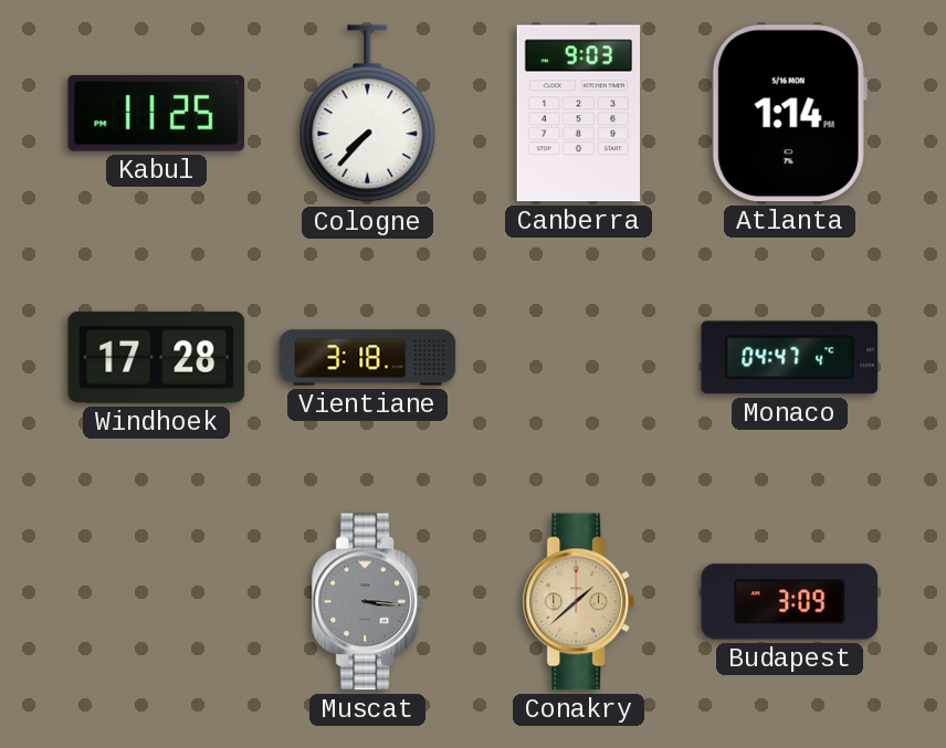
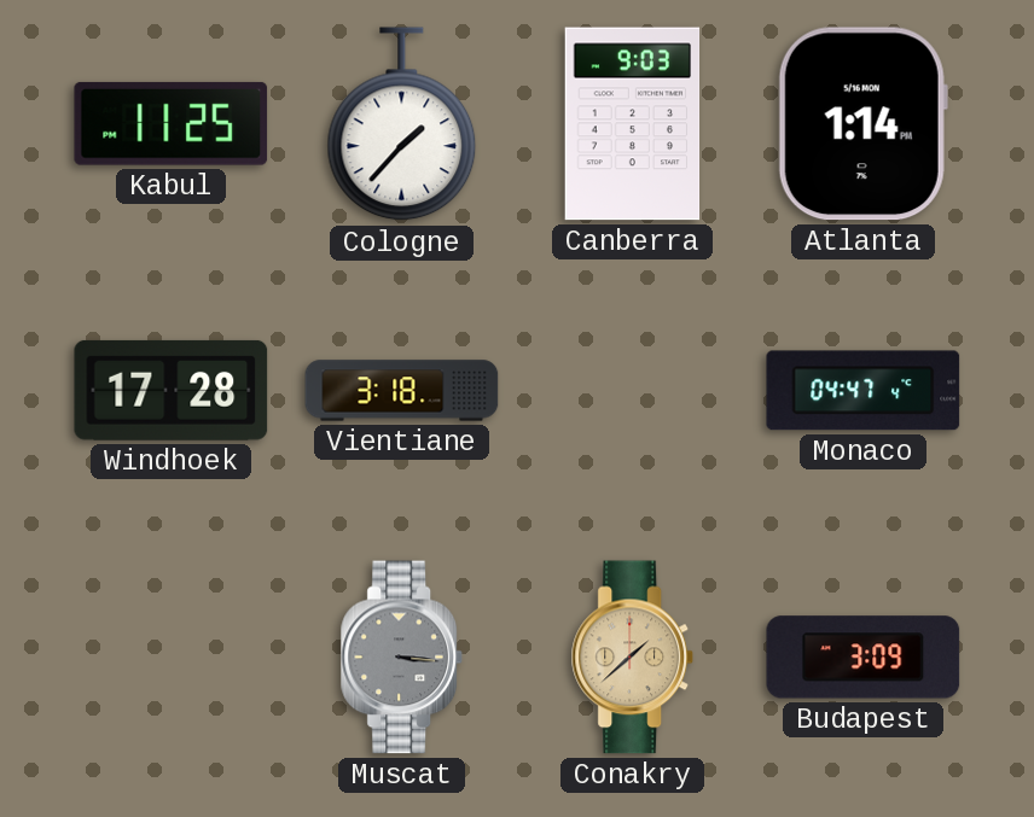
Cologne: 7:37 -> 1:37 (402, 124)
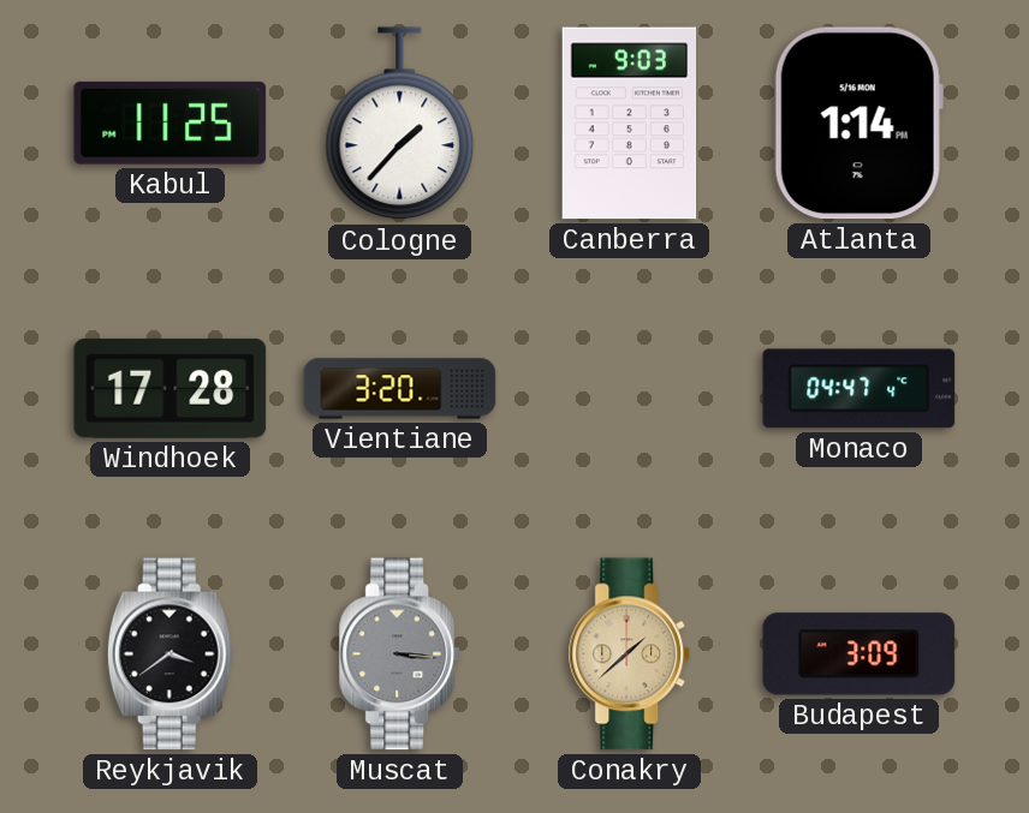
Vientiane: 3:18 -> 3:20 (400, 389)
Reykjavik: none -> 3:39 (169, 654)
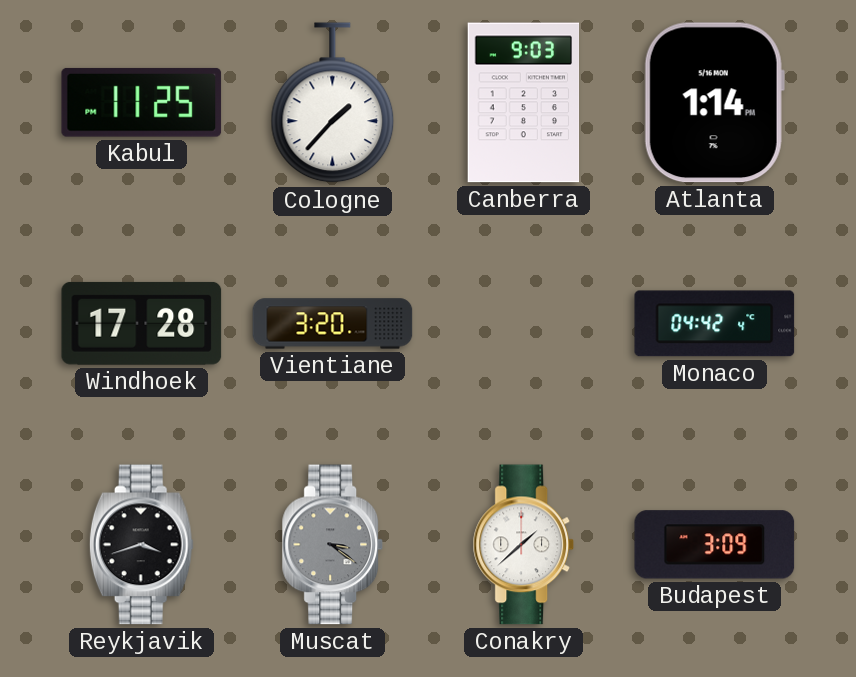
Monaco: 04:47 -> 04:42 (715, 324)
Reykjavik: 3:39 -> 3:42 (141, 545)
Muscat: 3:16 -> 3:21 (333, 545)
Conakry dial: champagne -> white (524, 545)
